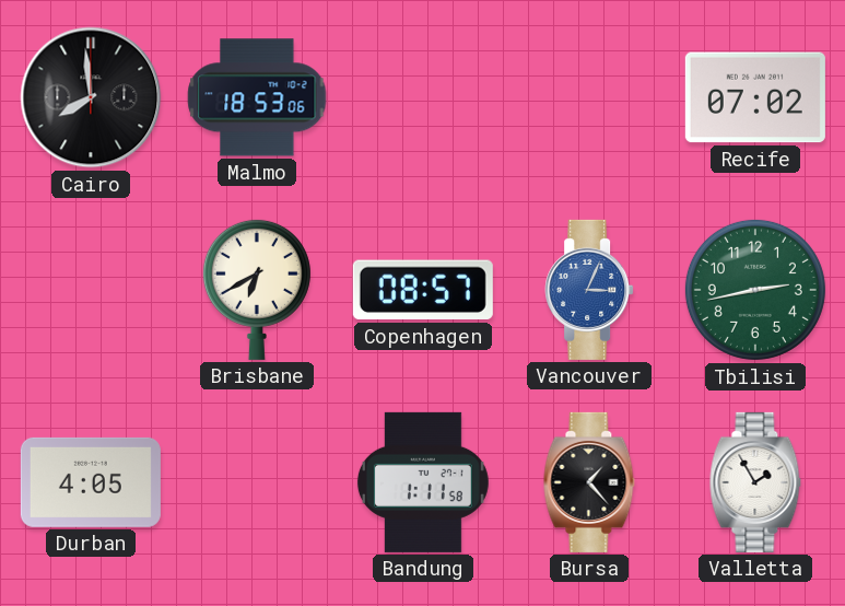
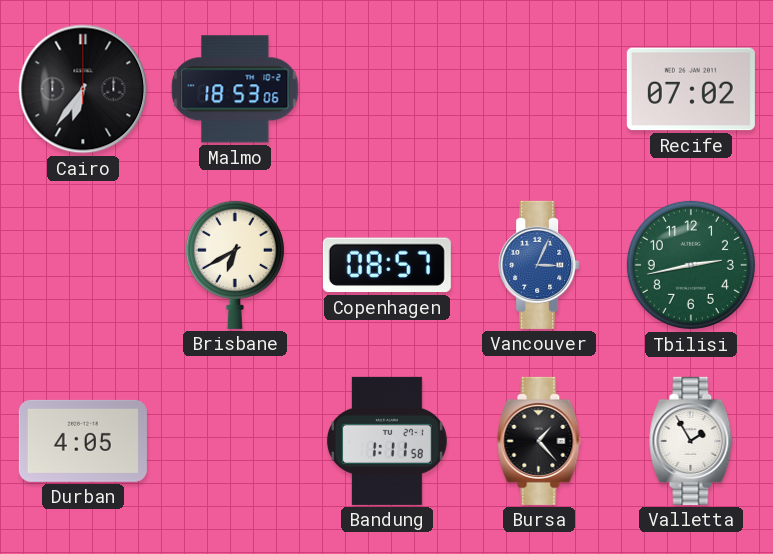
Cairo: 7:59 -> 6:36 (83, 89)
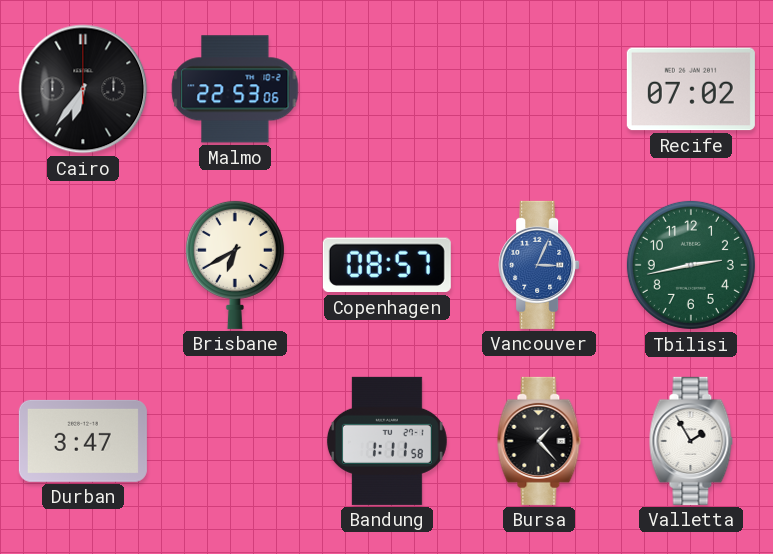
Malmo: 18:53 -> 22:53 (235, 89)
Durban: 4:05 -> 3:47 (83, 441)
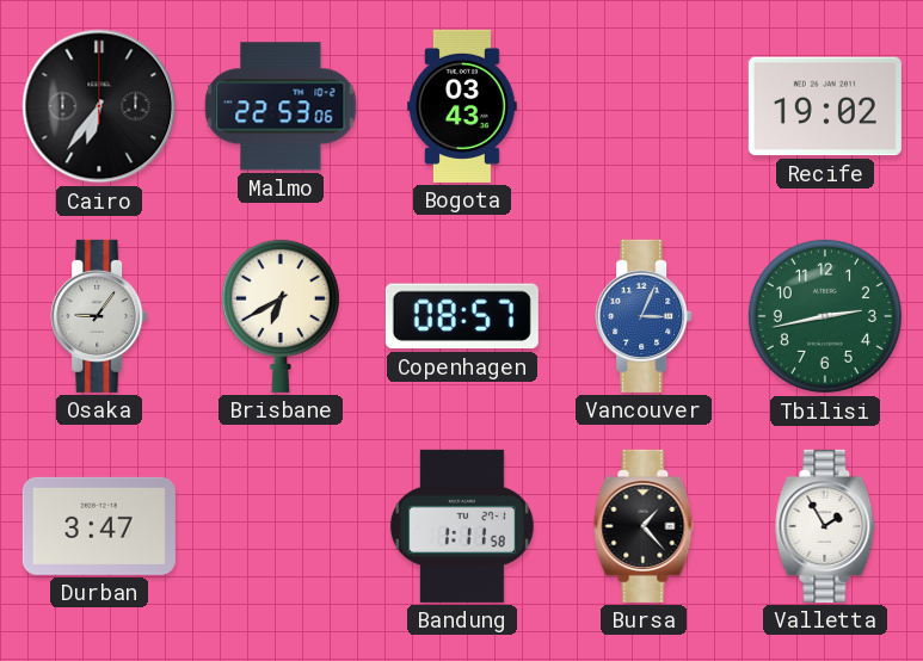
Bogota: none -> 03:43 (463, 106)
Recife: 07:02 -> 19:02 (825, 106)
Osaka: none -> 9:06 (99, 316)
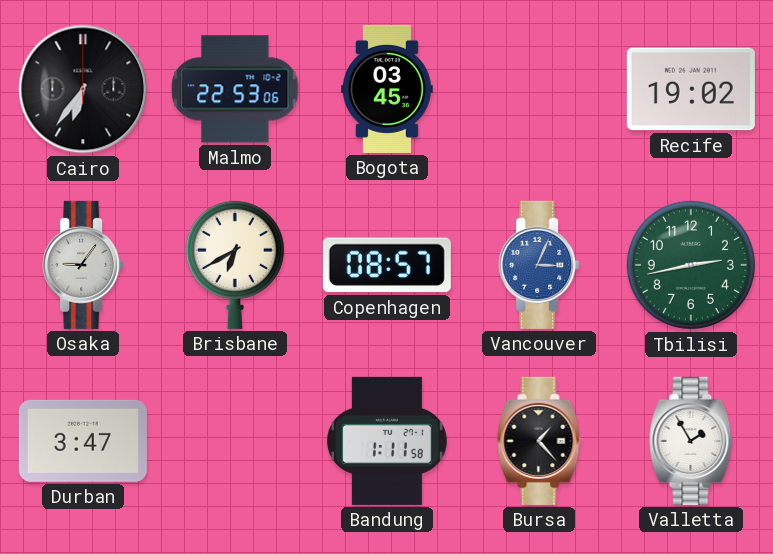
Bogota: 03:43 -> 03:45 (388, 89)
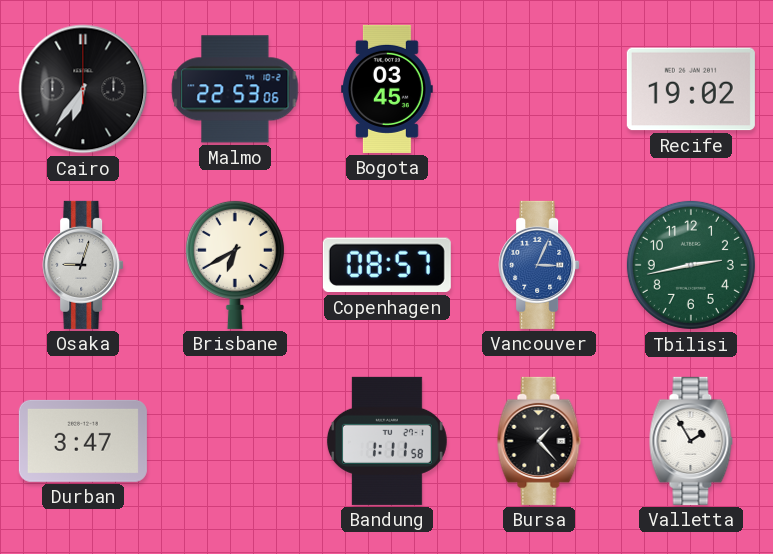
Osaka: 9:06 -> 9:03 (83, 265)
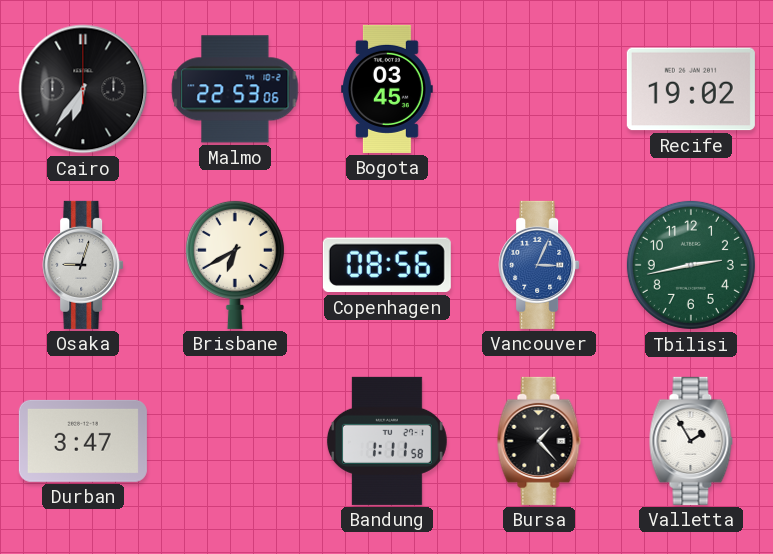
Copenhagen: 08:57 -> 08:56 (387, 265)
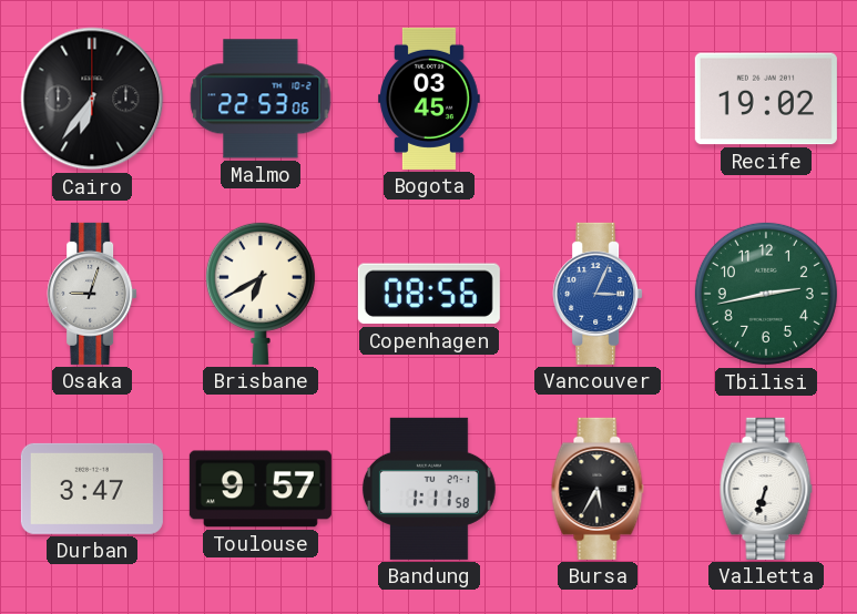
Toulouse: none -> 9:57 (261, 489)
Bursa: 1:23 -> 5:35 (598, 489)
Valletta: 1:55 -> 6:33 (766, 489)
